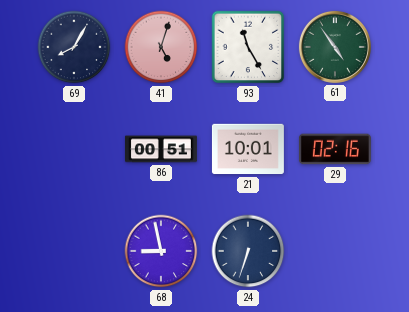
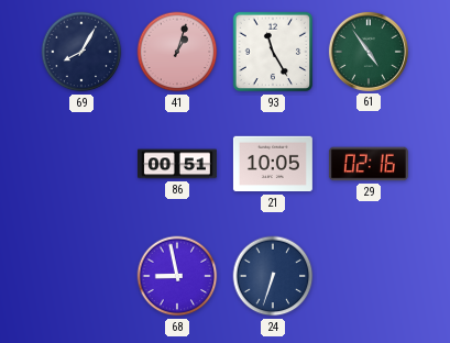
41: 5:03 -> 1:03 (177, 52)
21: 10:01 -> 10:05 (273, 164)
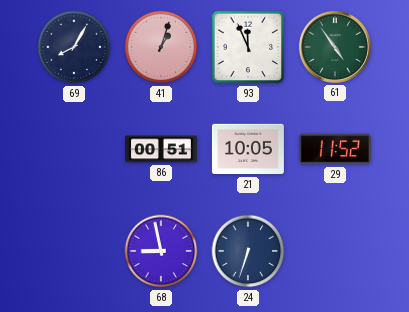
93: 11:25 -> 11:56 (248, 47)
29: 02:16 -> 11:52 (335, 149)
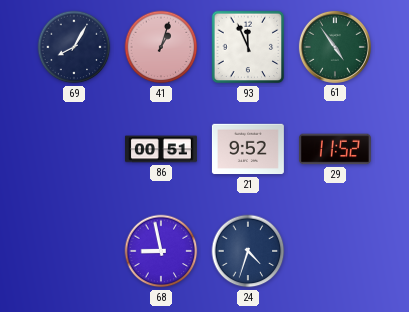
21: 10:05 -> 9:52 (248, 149)
24: 6:33 -> 4:33 (248, 251)
